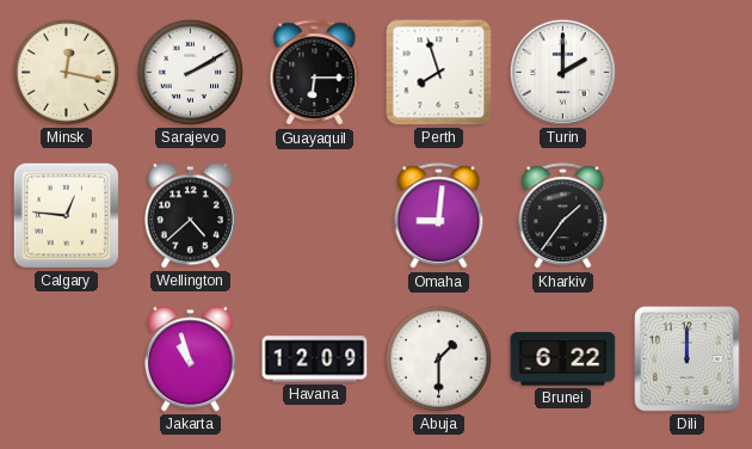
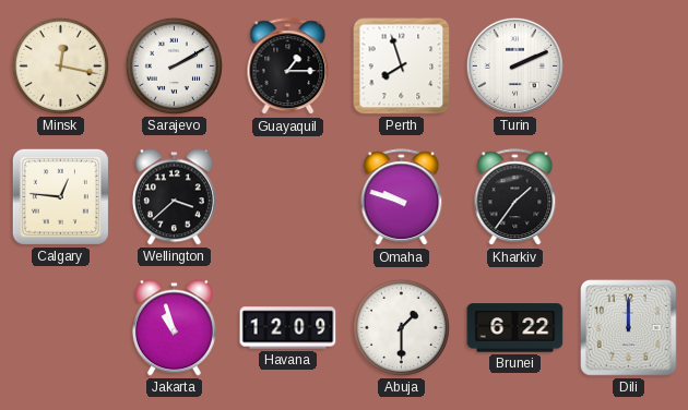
Guayaquil: 6:15 -> 1:15 (288, 67)
Turin: 2:00 -> 2:11 (514, 65)
Wellington: 4:38 -> 3:38 (174, 197)
Omaha: 9:01 -> 9:48 (402, 197)
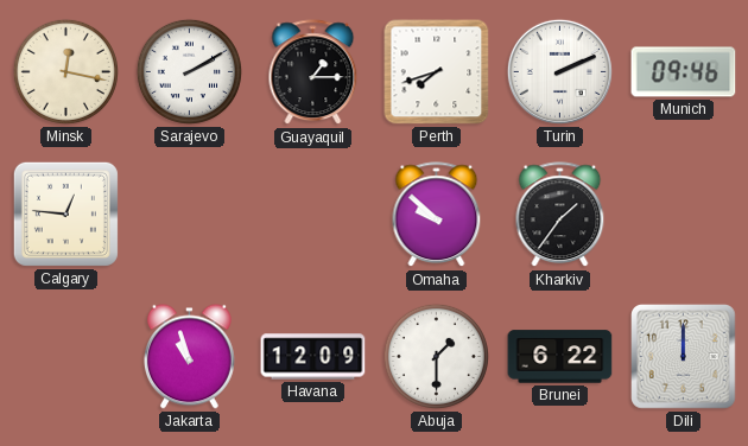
Perth: 7:57 -> 7:42 (437, 72)
Munich: none -> 09:46 (684, 72)
Wellington: 3:38 -> none (174, 197)
Omaha: 9:48 -> 9:52 (437, 215)
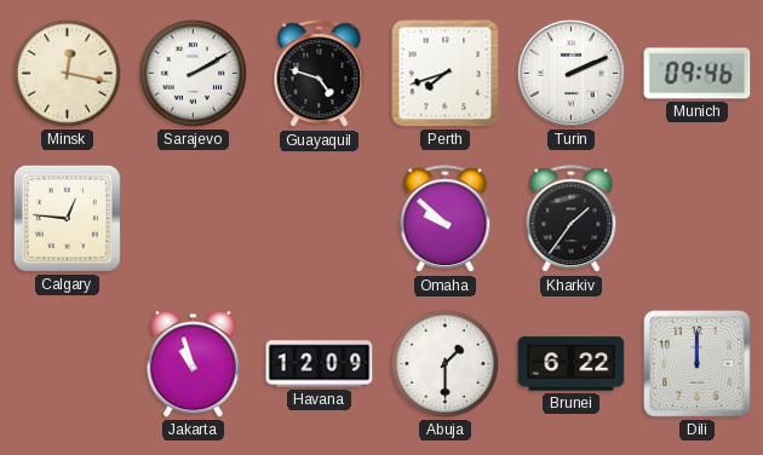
Guayaquil: 1:15 -> 4:48 (320, 74)
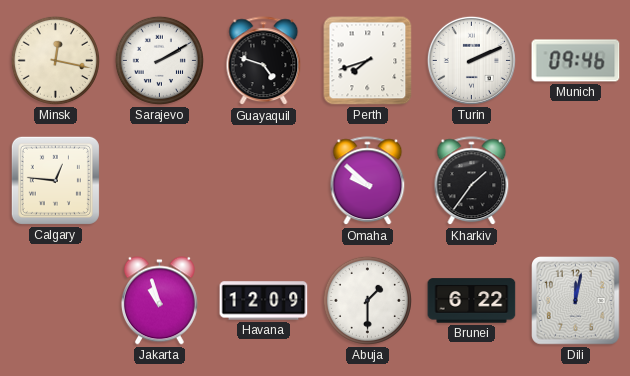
Dili: 12:00 -> 12:02 (576, 301)
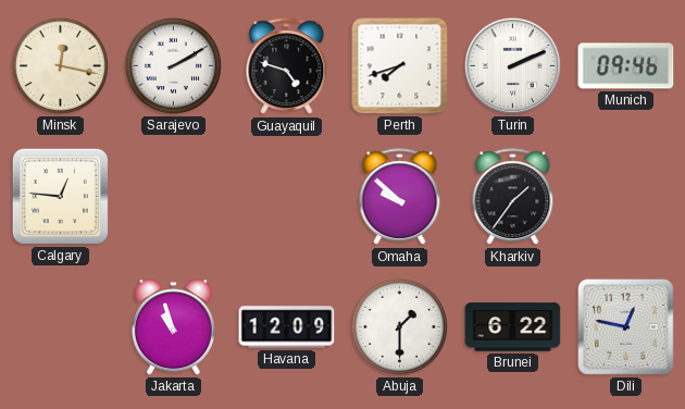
Dili: 12:02 -> 12:47 (626, 327)
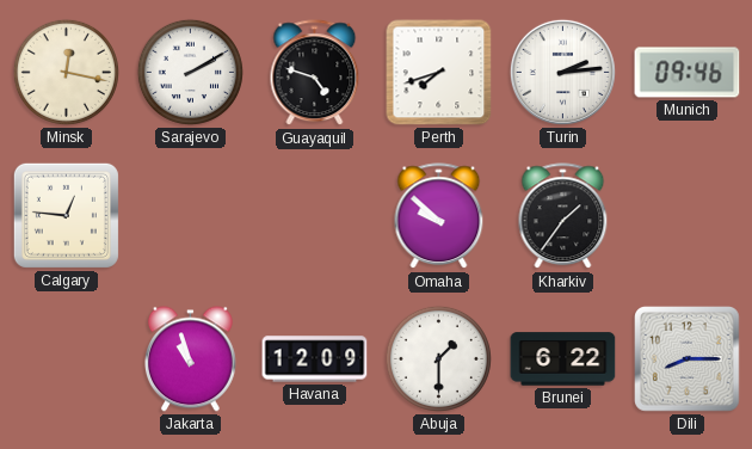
Turin: 2:11 -> 2:14 (562, 72)
Dili: 12:47 -> 8:15 (688, 359)
